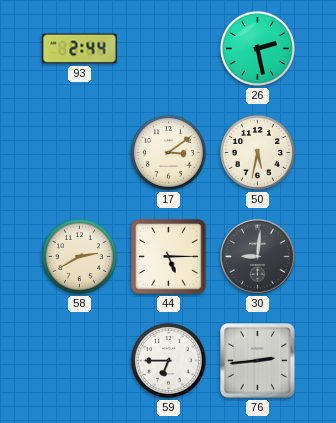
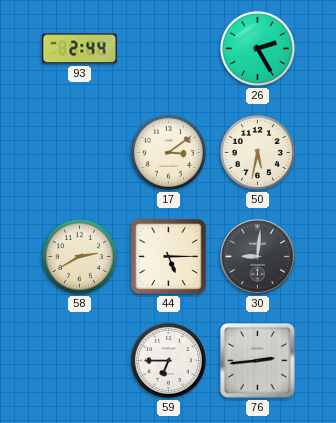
26: 2:28 -> 2:25 (257, 48)
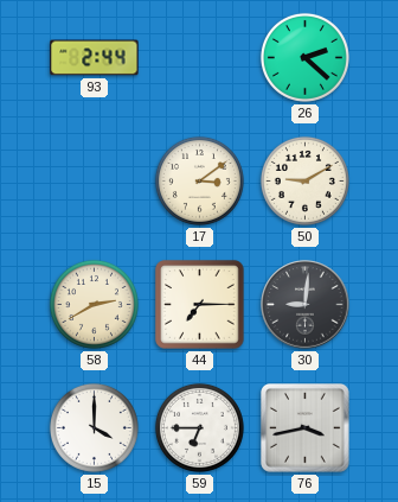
26: 2:25 -> 2:22 (304, 57)
50: 5:32 -> 9:10 (304, 180)
44: 5:15 -> 7:15 (200, 305)
15: none -> 4:00 (94, 427)
76: 2:44 -> 3:43 (306, 428)
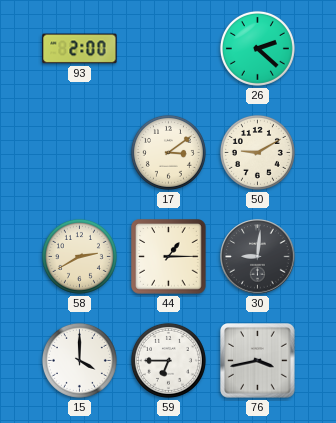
93: 2:44 -> 2:00 (80, 49)
44: 7:15 -> 1:15 (169, 257)
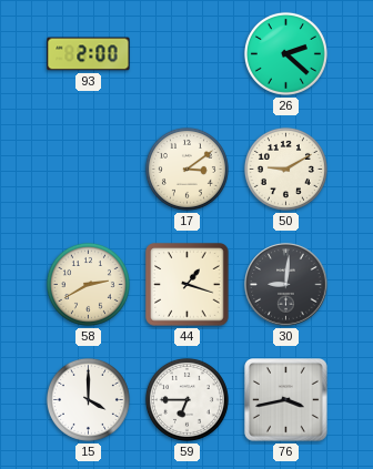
44: 1:15 -> 1:18 (188, 285)
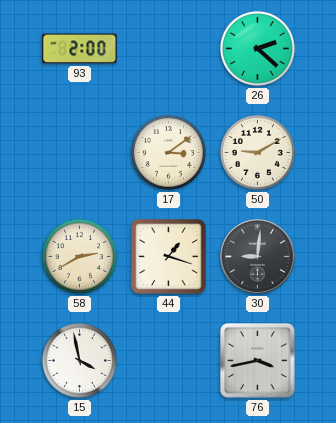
15: 4:00 -> 3:58 (79, 360)
59: 6:45 -> none (186, 399)
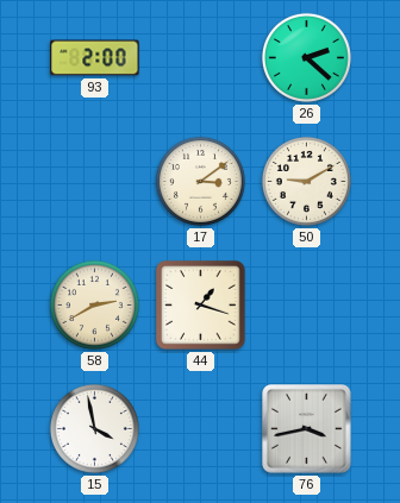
30: 9:01 -> none (258, 257)
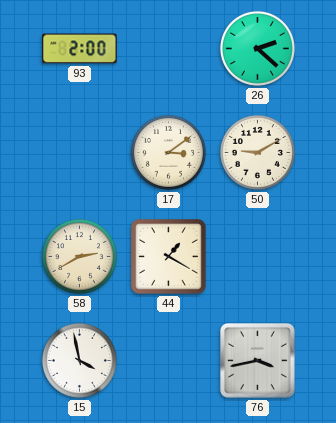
44: 1:18 -> 1:20 (169, 257)
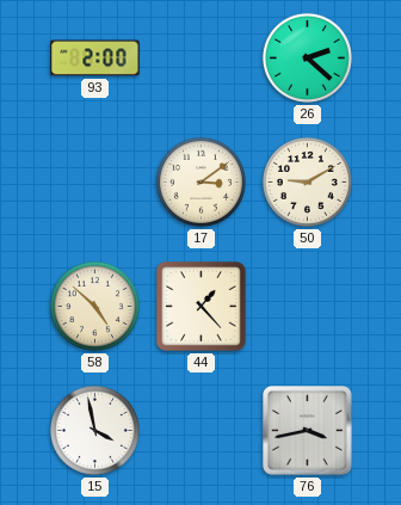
58: 2:40 -> 4:52 (94, 306)
44: 1:20 -> 1:23 (202, 307)
